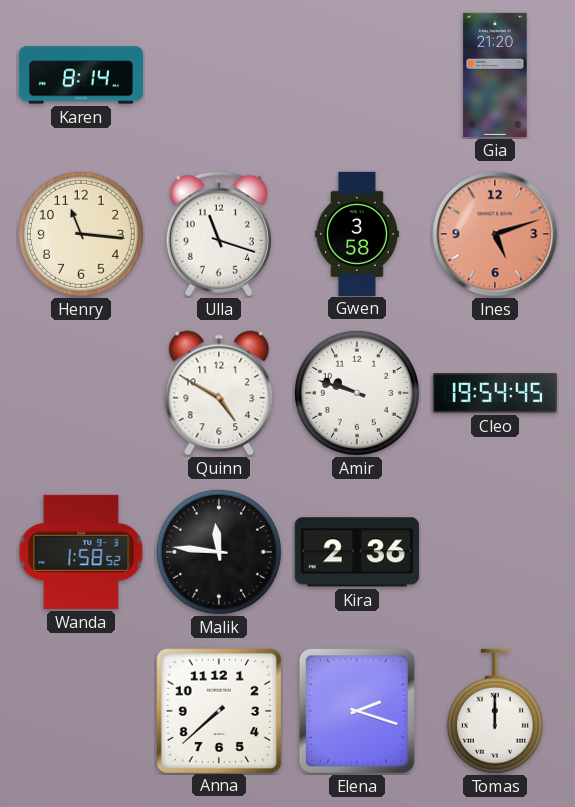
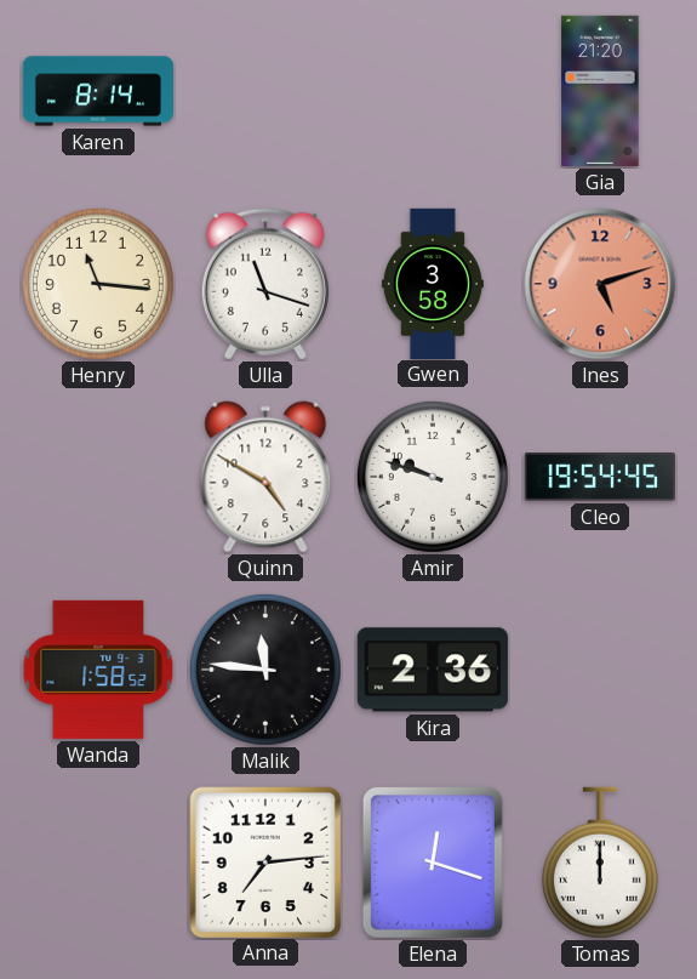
Anna: 7:38 -> 7:14 (264, 861)
Elena: 2:18 -> 12:18 (433, 863)
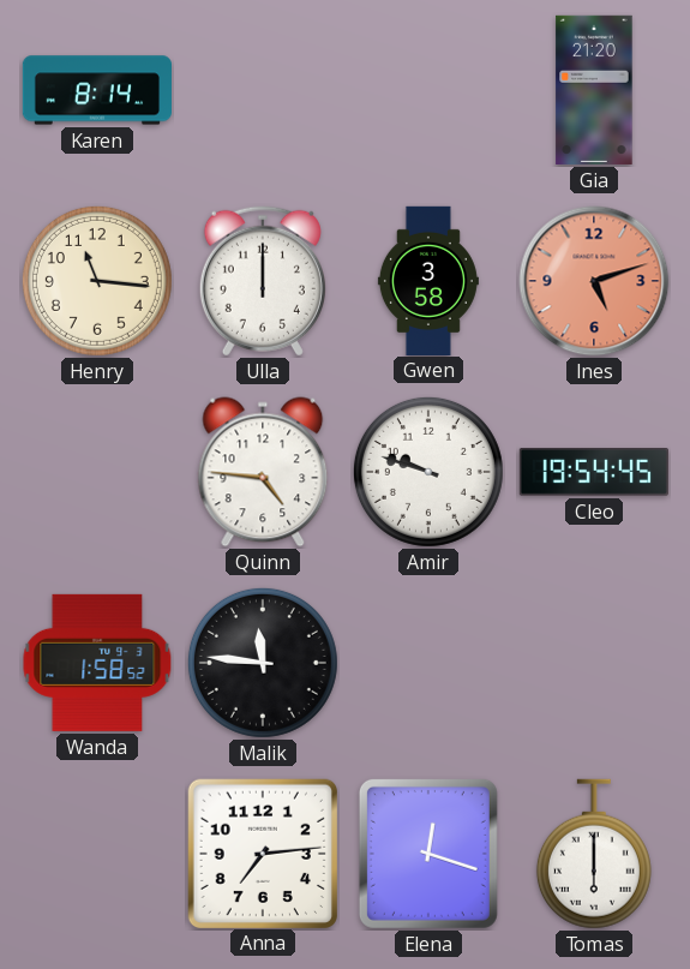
Ulla: 11:18 -> 12:00 (263, 281)
Quinn: 4:50 -> 4:46 (263, 472)
Kira: 2:36 -> none (433, 670)
Tomas: 12:00 -> 6:00 (594, 854)
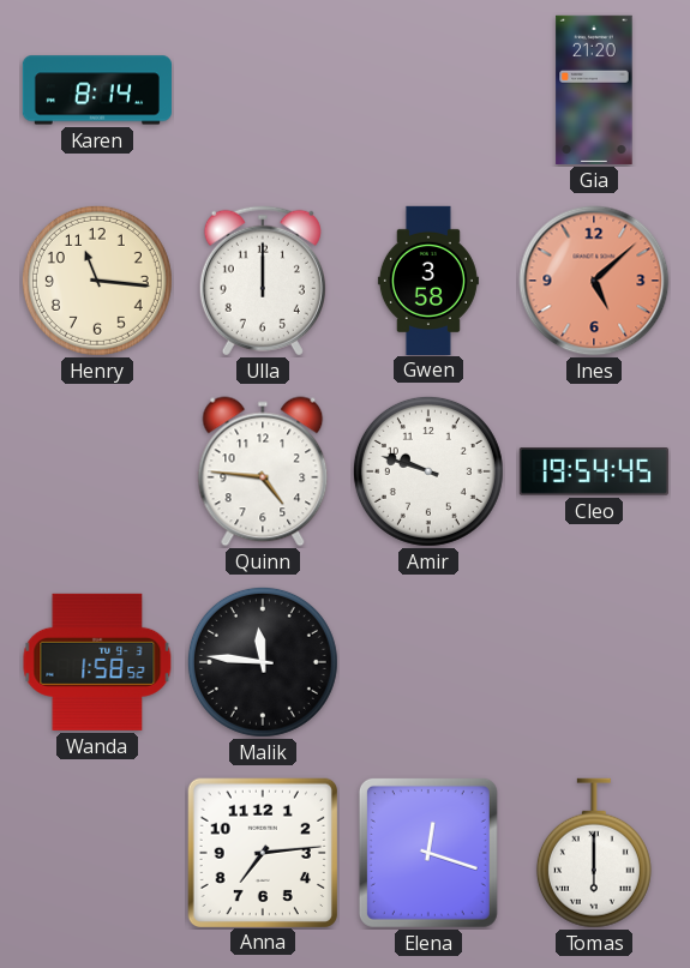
Ines: 5:12 -> 5:08 (594, 281)
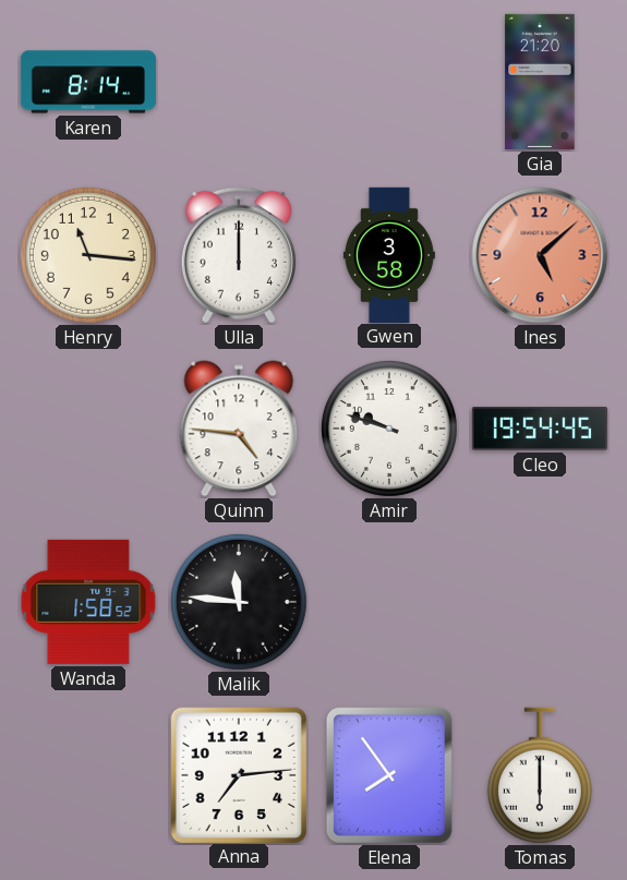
Elena: 12:18 -> 7:54 (389, 775)
